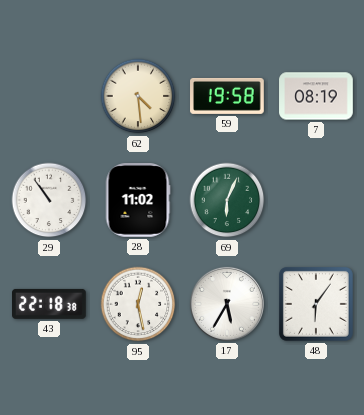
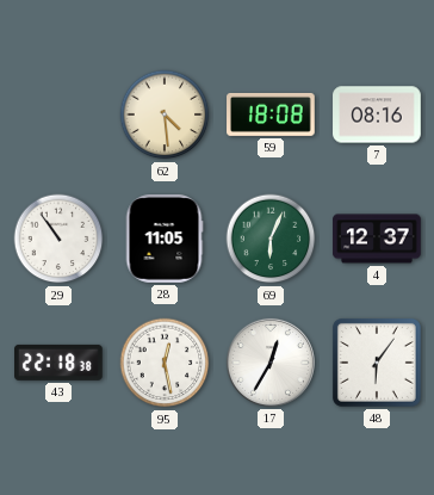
59: 19:58 -> 18:08 (271, 115)
7: 08:19 -> 08:16 (377, 115)
28: 11:02 -> 11:05 (165, 239)
4: none -> 12:37 (377, 239)
17: 5:35 -> 12:35 (271, 363)
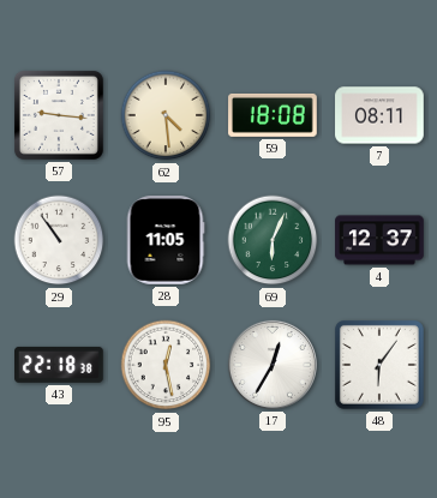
57: none -> 9:16 (59, 115)
7: 08:16 -> 08:11 (379, 115)
